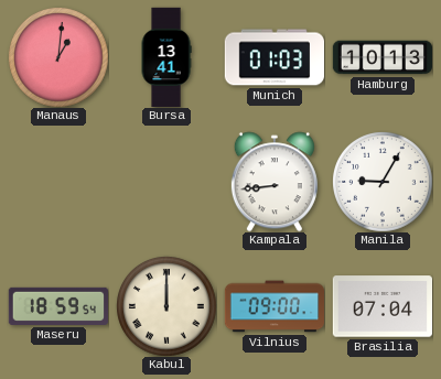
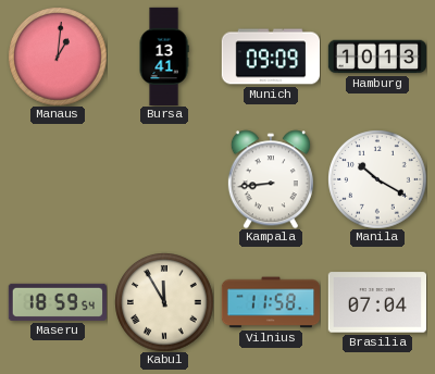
Munich: 01:03 -> 09:09 (270, 57)
Manila: 9:05 -> 10:20 (377, 179)
Kabul: 12:00 -> 11:55 (164, 302)
Vilnius: 09:00 -> 11:58 (270, 302)
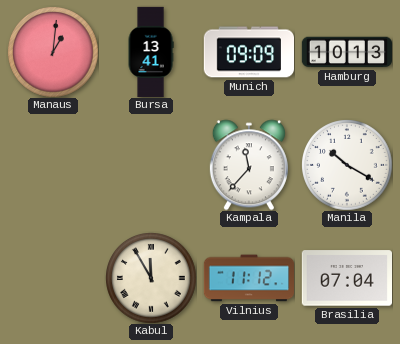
Kampala: 8:44 -> 11:37 (249, 165)
Maseru: 18:59 -> none (57, 302)
Vilnius: 11:58 -> 11:12 (248, 278)
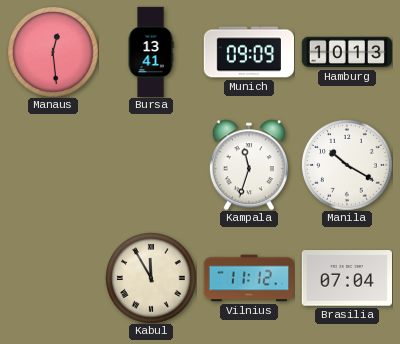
Manaus: 1:01 -> 12:29 (53, 52)
Kampala: 11:37 -> 11:33 (249, 165)
